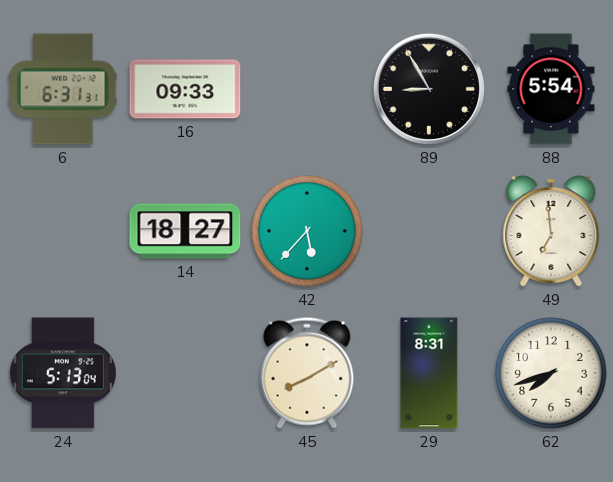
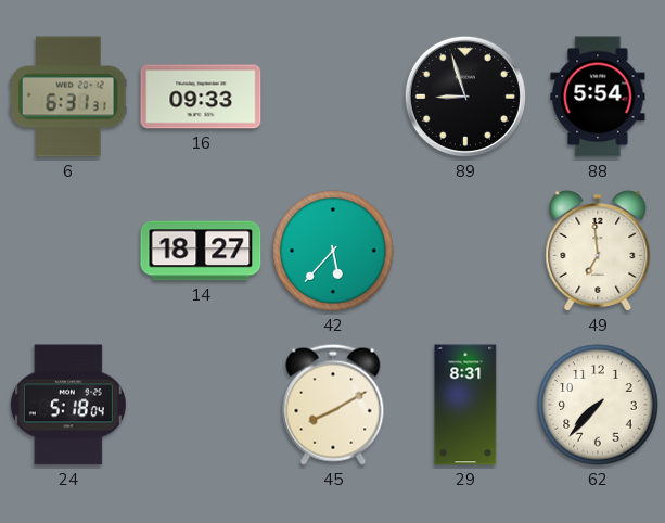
89: 8:55 -> 8:57 (465, 97)
24: 5:13 -> 5:18 (68, 405)
62: 7:42 -> 7:37 (598, 405)
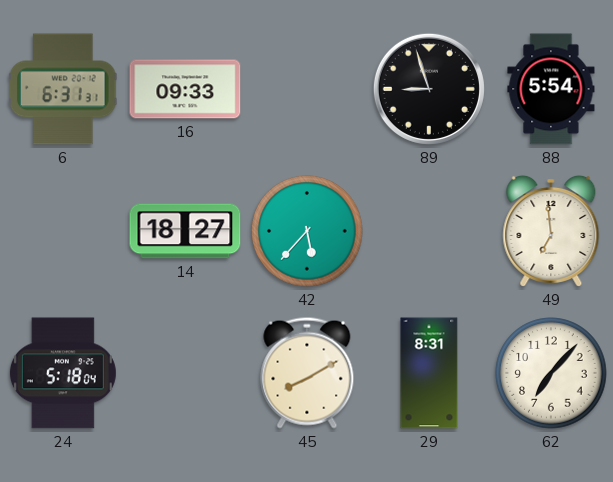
62: 7:37 -> 7:07 (551, 373)
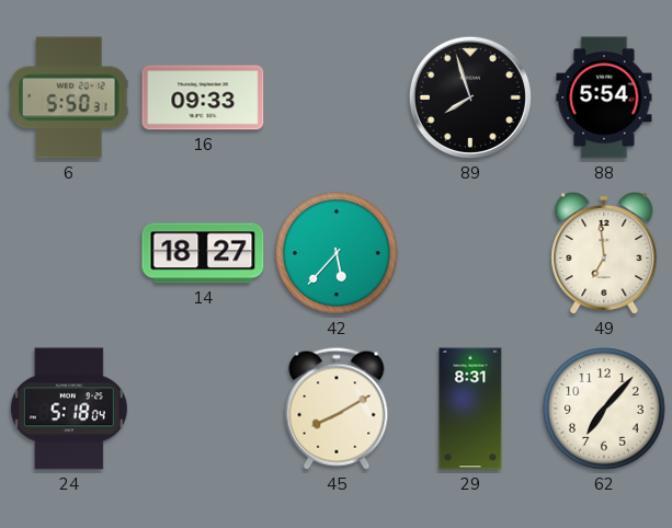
6: 6:31 -> 5:50 (69, 97)
89: 8:57 -> 7:57 (470, 97)
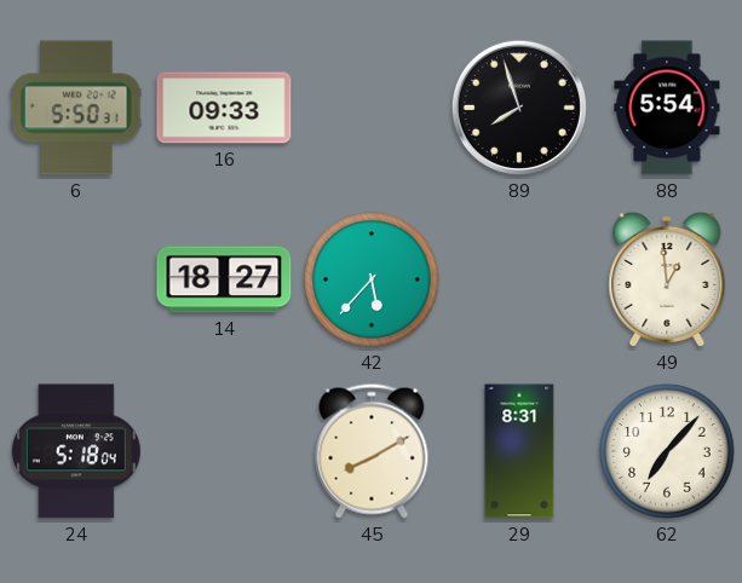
49: 6:59 -> 12:59 (667, 279)
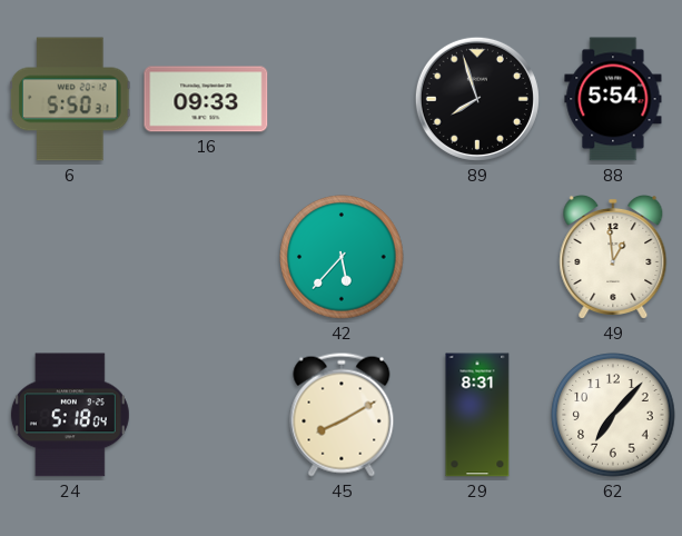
14: 18:27 -> none (224, 279)
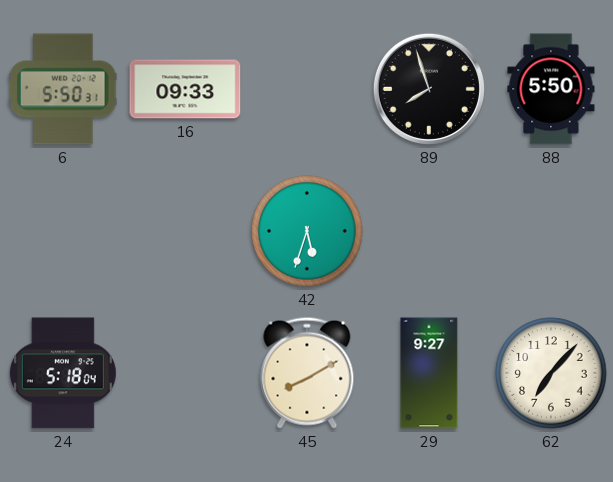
88: 5:54 -> 5:50 (551, 89)
42: 5:37 -> 5:33 (307, 231)
49: 12:59 -> none (613, 257)
29: 8:31 -> 9:27 (429, 373)
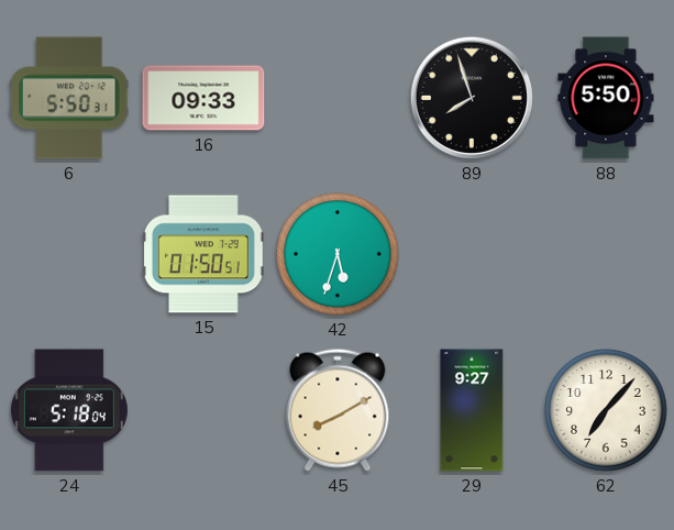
15: none -> 01:50 (205, 254)
